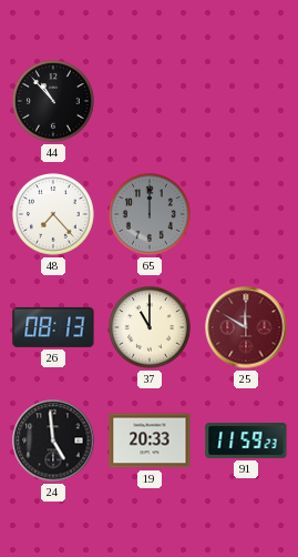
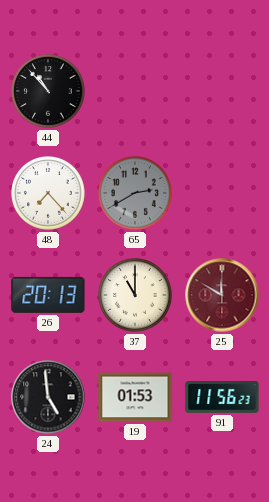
65: 12:00 -> 2:40 (136, 194)
26: 08:13 -> 20:13 (48, 295)
19: 20:33 -> 01:53 (135, 397)
91: 11:59 -> 11:56 (222, 398)
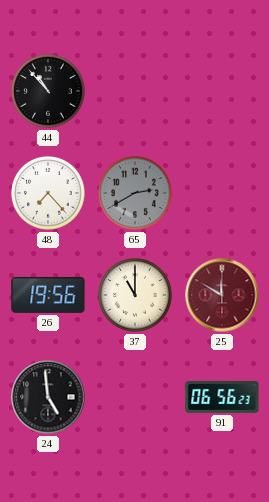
26: 20:13 -> 19:56 (48, 295)
19: 01:53 -> none (135, 397)
91: 11:56 -> 06:56 (222, 398)
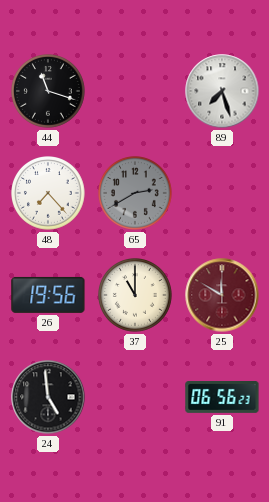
44: 10:53 -> 11:18 (49, 92)
89: none -> 7:27 (222, 91)
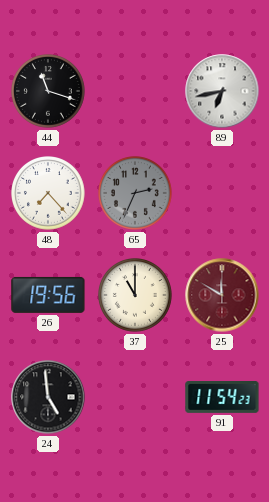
89: 7:27 -> 6:43 (222, 91)
65: 2:40 -> 2:34 (136, 194)
91: 06:56 -> 11:54 (222, 398)
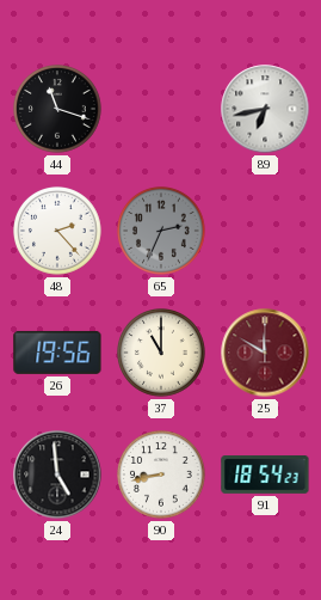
48: 7:23 -> 2:23 (58, 232)
90: none -> 8:43 (162, 476)
91: 11:54 -> 18:54 (265, 476)
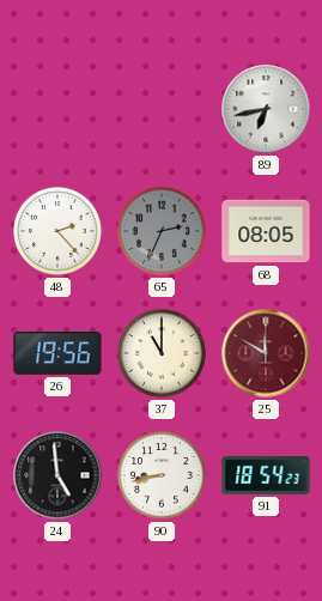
44: 11:18 -> none (58, 110)
68: none -> 08:05 (266, 231)
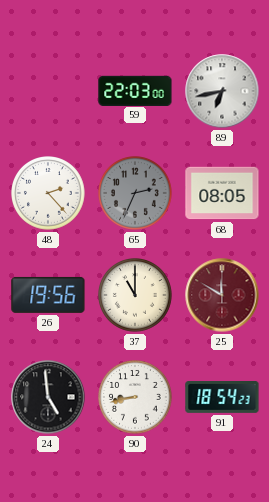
59: none -> 22:03 (135, 90)
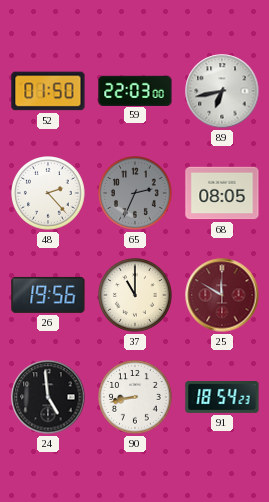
52: none -> 01:50 (48, 91)
